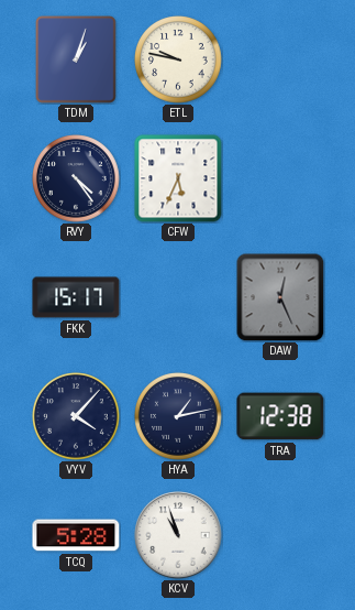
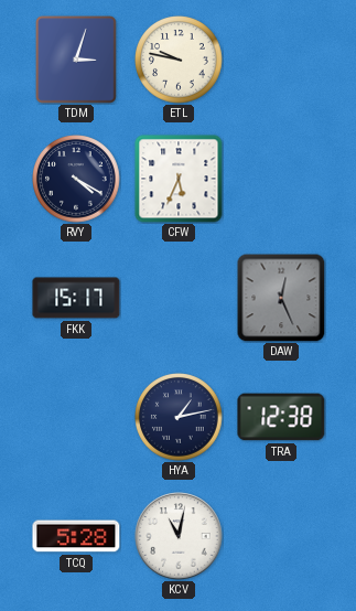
TDM: 1:03 -> 3:03 (76, 60)
RVY: 4:24 -> 4:20 (76, 179)
VYV: 4:07 -> none (76, 416)
KCV: 10:57 -> 11:02 (179, 536)
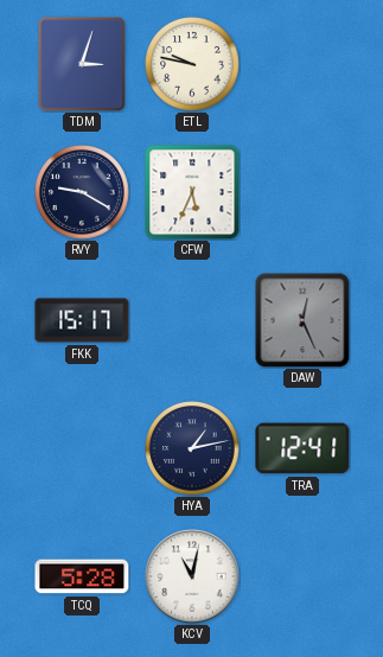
RVY: 4:20 -> 9:20 (82, 192)
TRA: 12:38 -> 12:41 (302, 448)
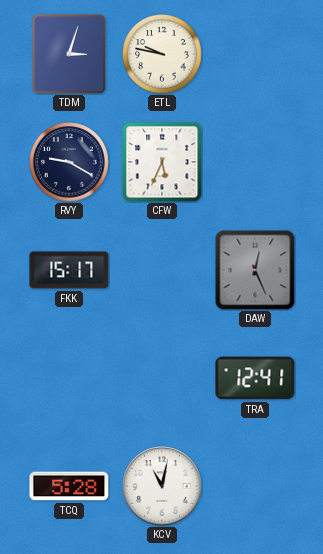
HYA: 1:13 -> none (192, 448)
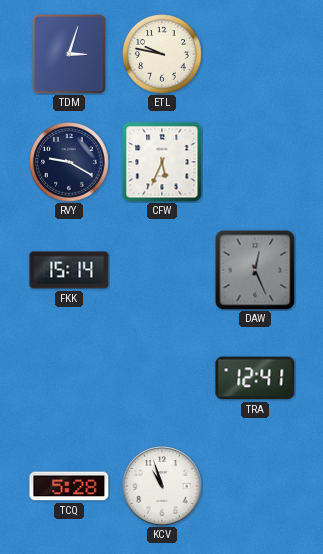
FKK: 15:17 -> 15:14 (69, 270)
KCV: 11:02 -> 10:57 (162, 486)
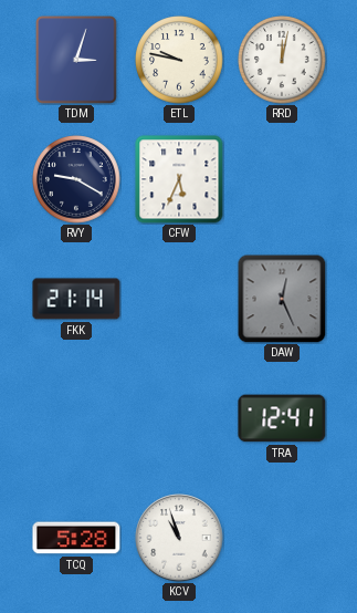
RRD: none -> 12:02 (282, 60)
FKK: 15:14 -> 21:14 (76, 299)
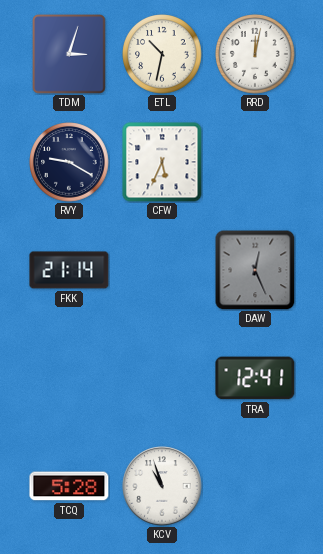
ETL: 9:47 -> 10:32 (162, 54)
